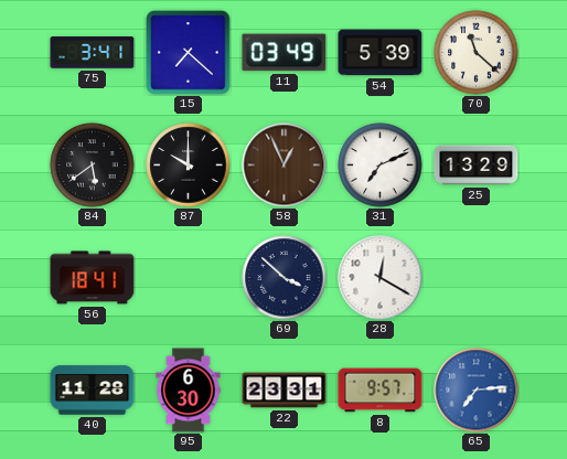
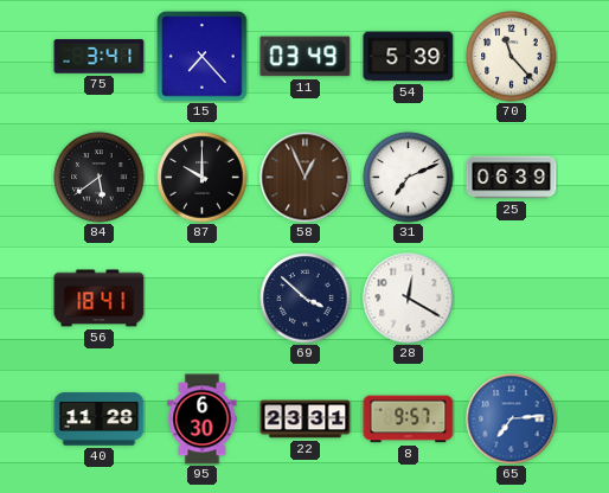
15: 7:22 -> 7:23 (203, 57)
70: 11:22 -> 11:23 (512, 57)
25: 13:29 -> 06:39 (512, 178)
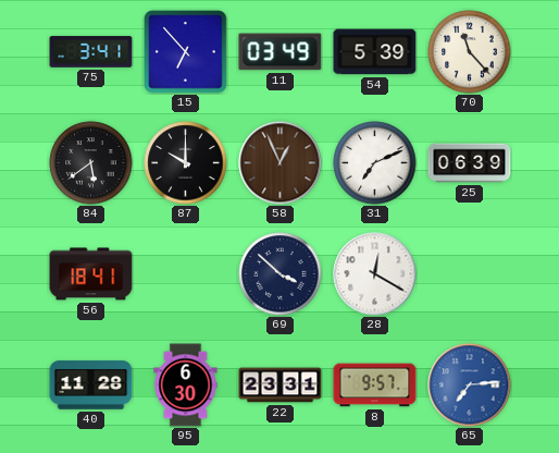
15: 7:23 -> 6:53 (186, 52)
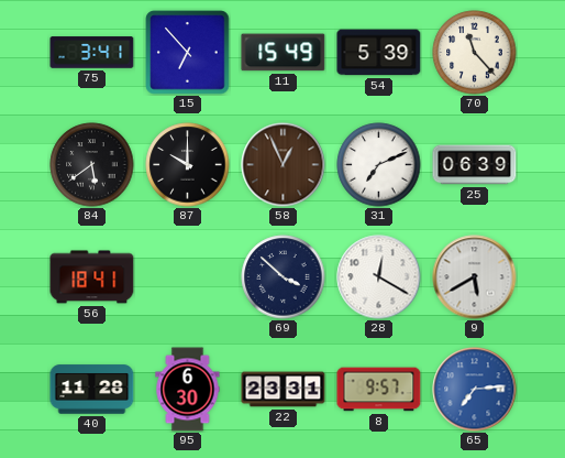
11: 03:49 -> 15:49 (284, 53)
9: none -> 5:40 (475, 277)
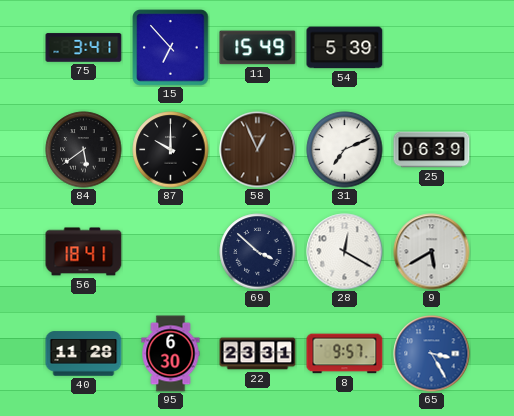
70: 11:23 -> none (475, 53)
65: 7:14 -> 3:25 (432, 354)
